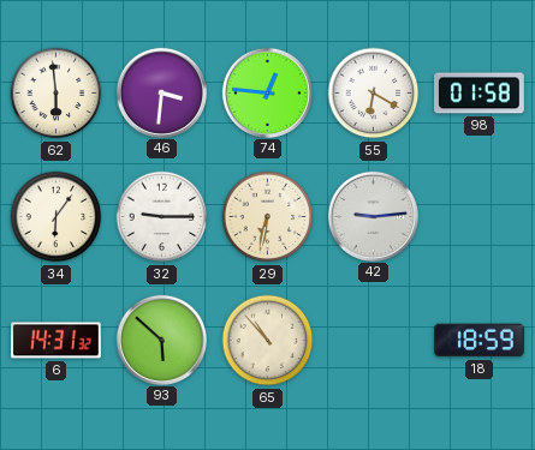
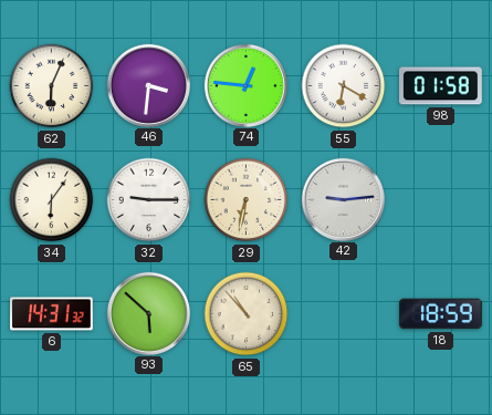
62: 5:59 -> 6:04 (52, 86)
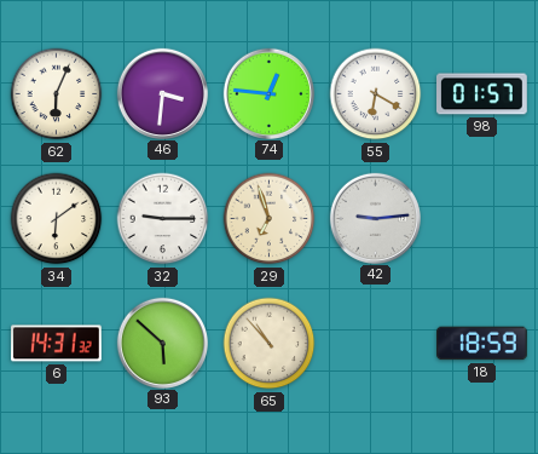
98: 01:58 -> 01:57 (482, 94)
34: 6:06 -> 6:09 (57, 219)
29: 6:32 -> 6:57 (270, 219)
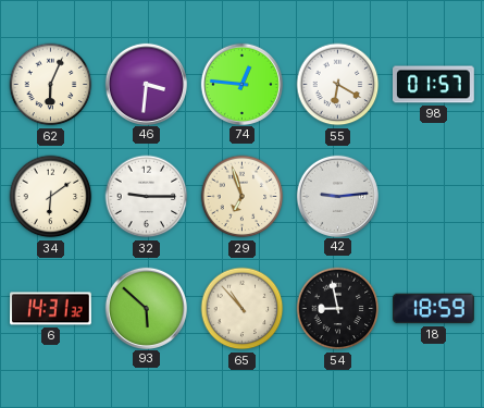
54: none -> 8:58 (338, 309)
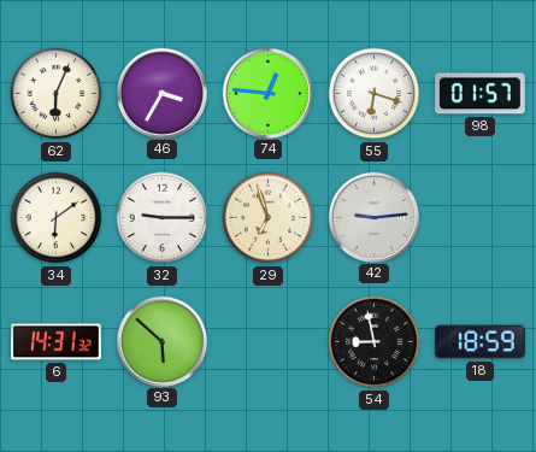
46: 3:31 -> 3:35 (161, 93)
55: 6:20 -> 6:18 (375, 94)
65: 10:53 -> none (243, 309)
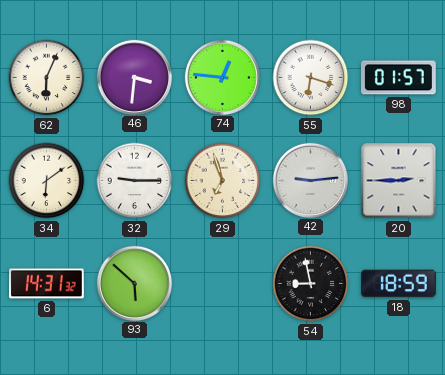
46: 3:35 -> 3:31 (134, 77)
20: none -> 2:45 (399, 181)
